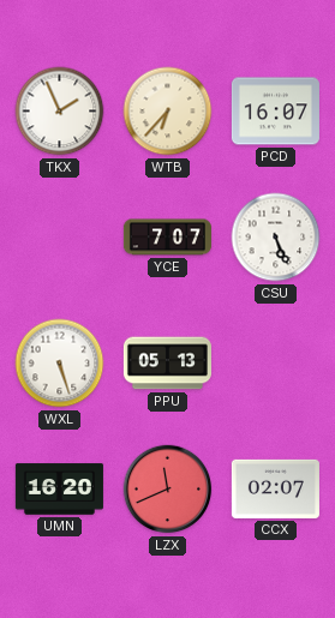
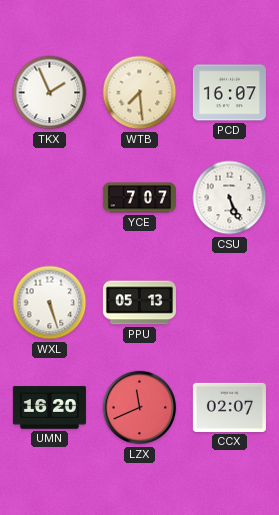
WTB: 6:37 -> 7:29 (140, 93)
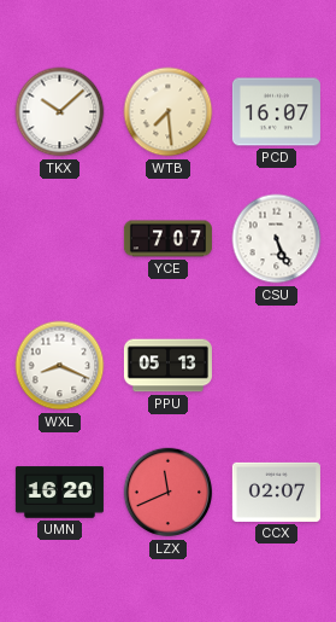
TKX: 1:56 -> 10:08 (60, 112)
WXL: 5:27 -> 8:19 (60, 366)
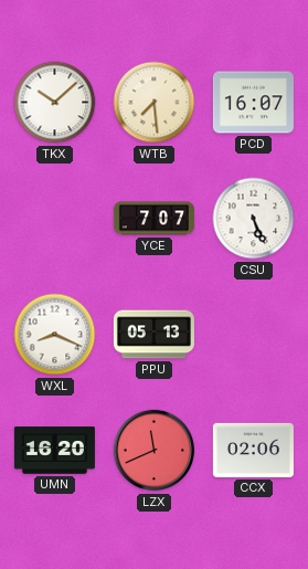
CCX: 02:07 -> 02:06 (253, 450)
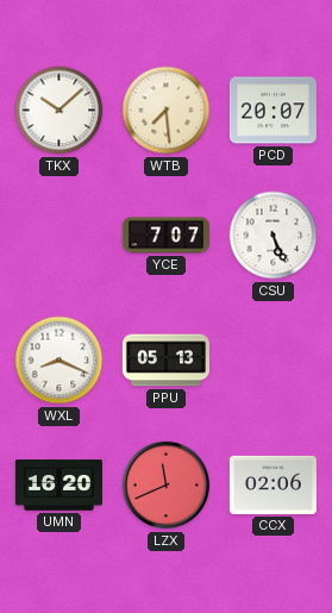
PCD: 16:07 -> 20:07 (273, 111)
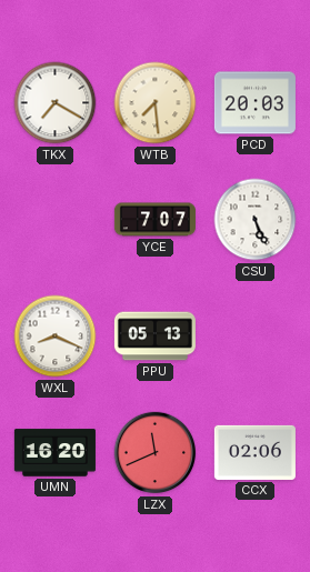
TKX: 10:08 -> 7:20 (56, 103)
PCD: 20:07 -> 20:03 (254, 103)
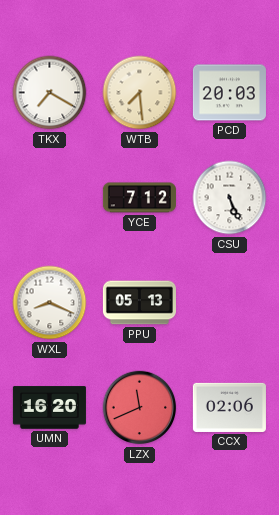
YCE: 7:07 -> 7:12 (139, 198)
